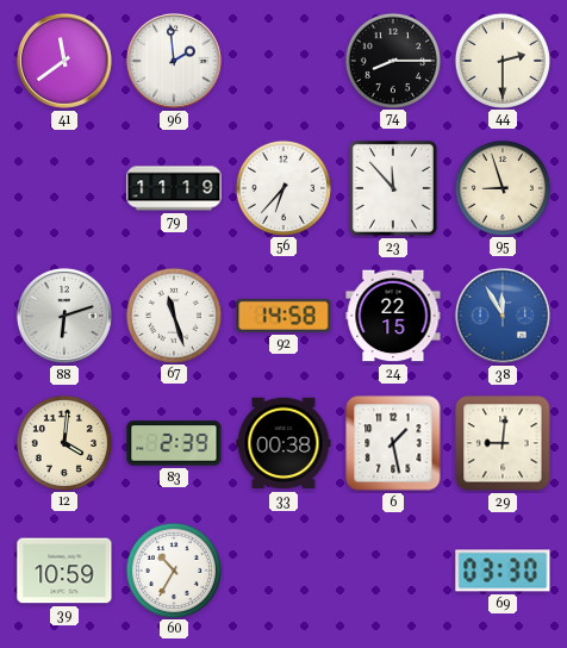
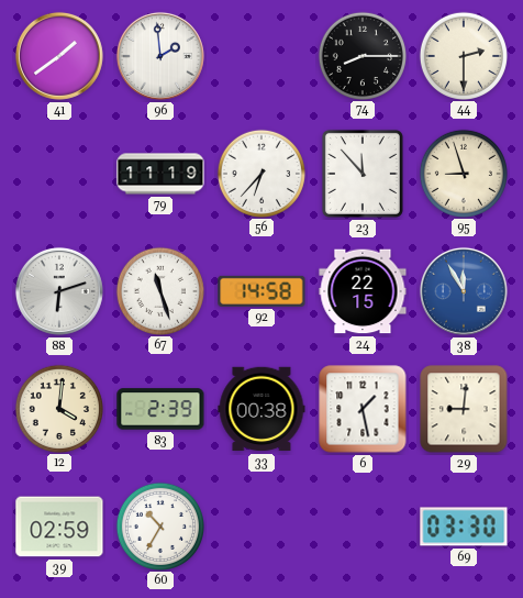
41: 11:39 -> 1:39 (59, 56)
39: 10:59 -> 02:59 (59, 527)
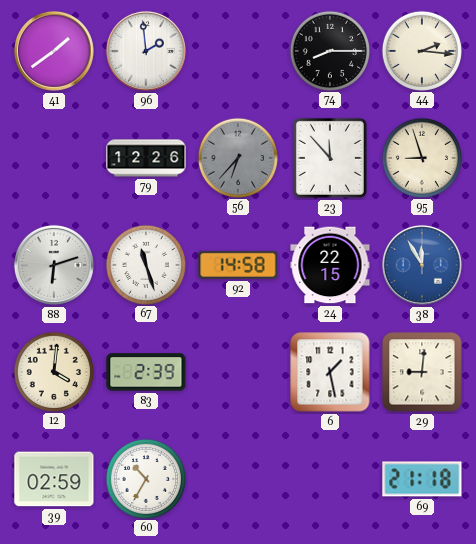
44: 2:30 -> 2:16 (421, 50)
79: 11:19 -> 12:26 (146, 158)
56 dial: white -> grey (237, 157)
33: 00:38 -> none (261, 409)
69: 03:30 -> 21:18 (422, 479)
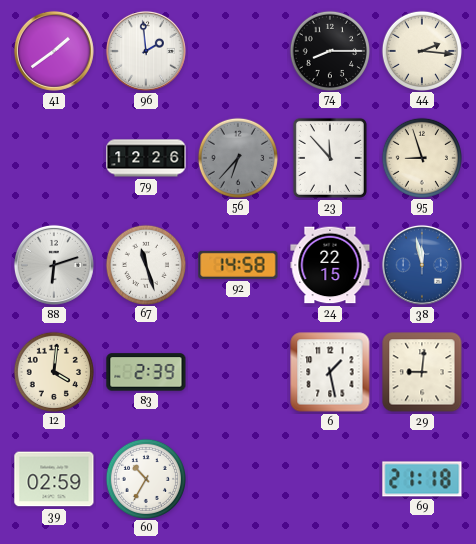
38: 11:55 -> 11:58 (422, 265)
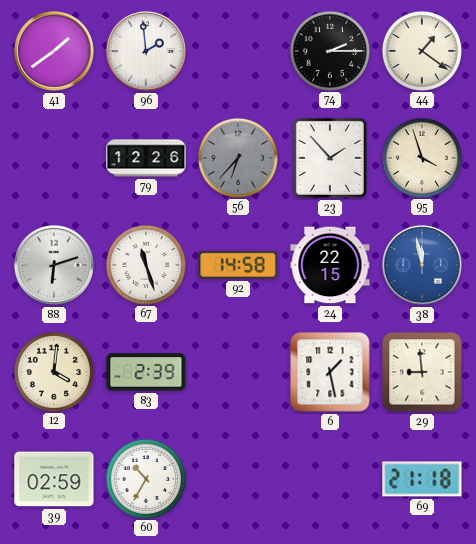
74: 8:15 -> 2:15 (329, 50)
44: 2:16 -> 1:21 (421, 50)
23: 11:53 -> 1:53 (330, 158)
95: 8:57 -> 3:57 (421, 157)
29: 9:01 -> 8:59 (422, 372)
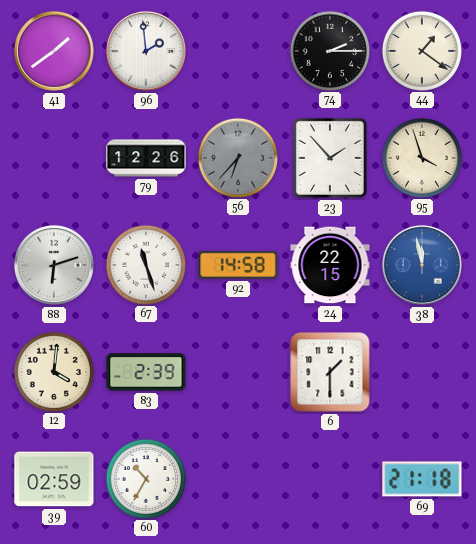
6: 1:28 -> 1:30 (330, 372)
29: 8:59 -> none (422, 372)
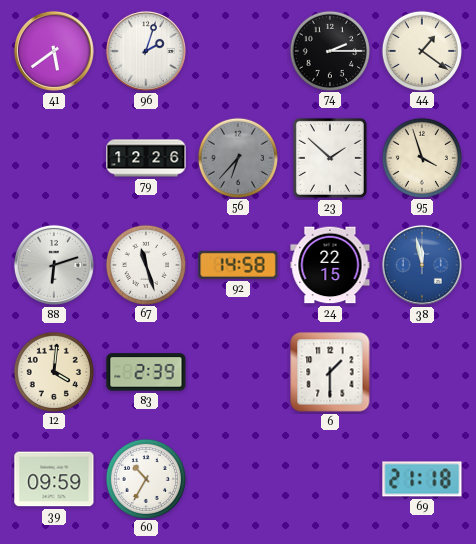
41: 1:39 -> 5:39 (54, 51)
96: 1:59 -> 2:03 (146, 51)
23: 1:53 -> 1:52 (330, 158)
39: 02:59 -> 09:59 (54, 479)
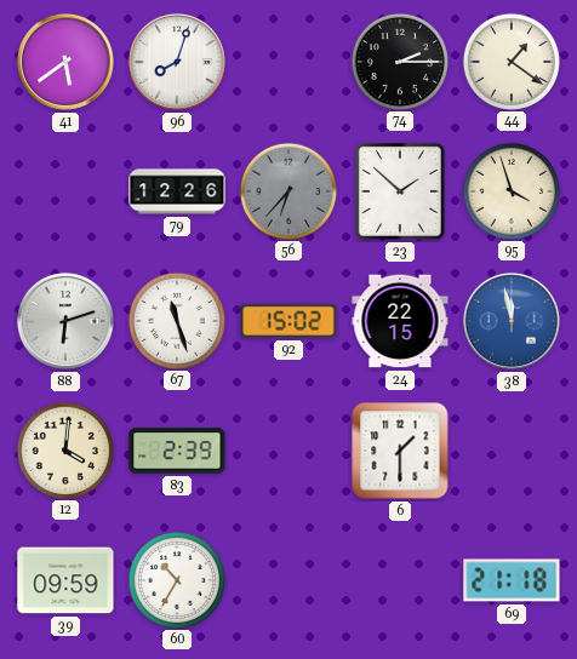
96: 2:03 -> 8:03 (177, 62)
92: 14:58 -> 15:02 (288, 321)
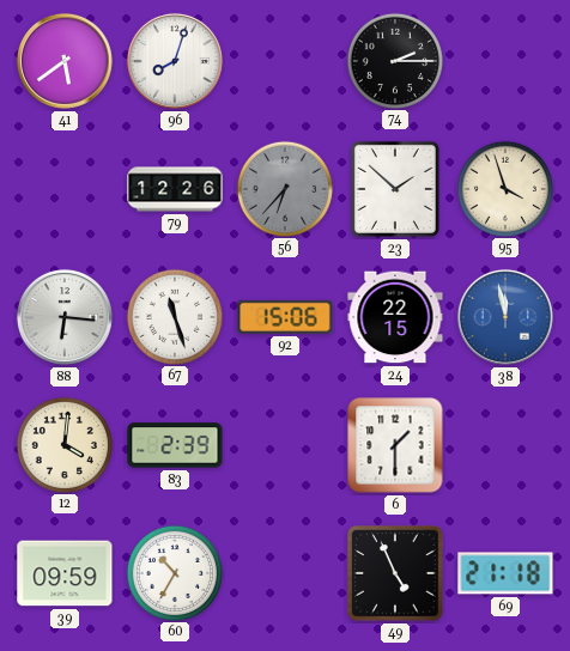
44: 1:21 -> none (510, 61)
88: 6:12 -> 6:16 (65, 317)
92: 15:02 -> 15:06 (285, 317)
49: none -> 4:56 (395, 573)
